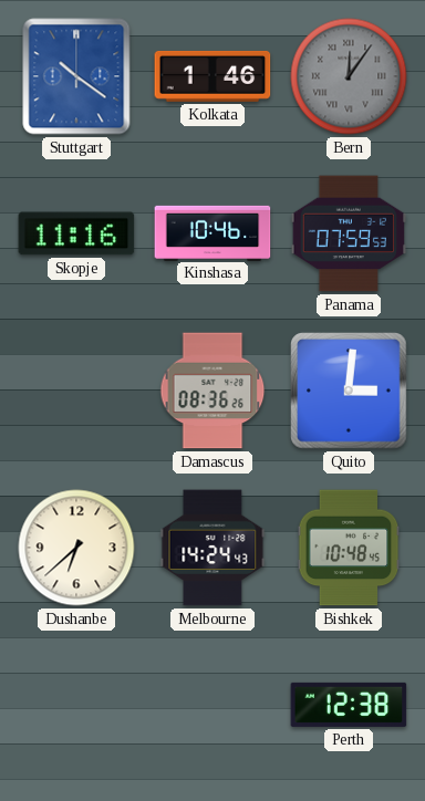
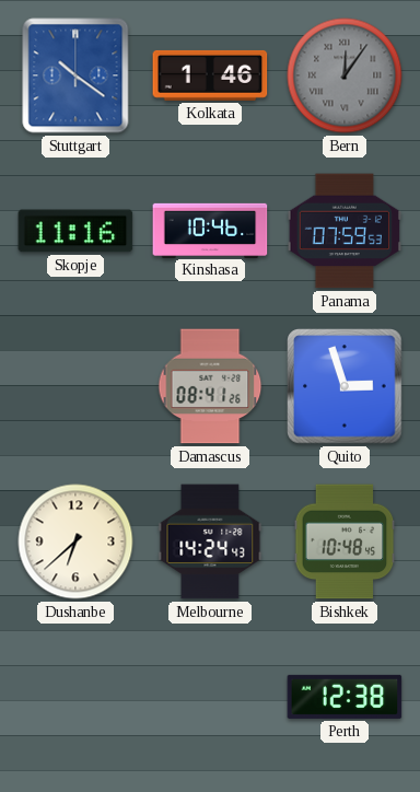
Damascus: 08:36 -> 08:41 (210, 386)
Quito: 3:01 -> 2:57 (345, 386)
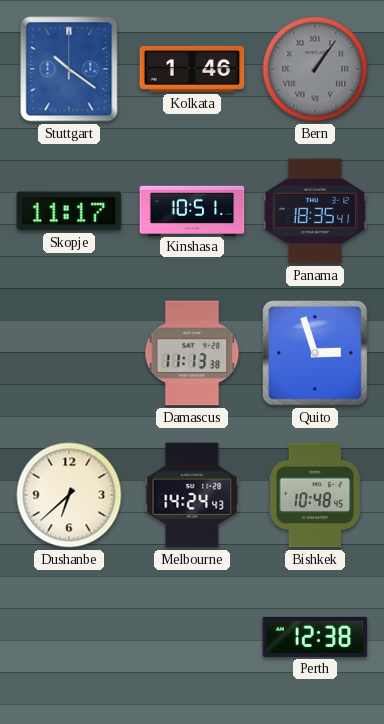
Bern: 12:06 -> 1:06 (315, 69)
Skopje: 11:16 -> 11:17 (69, 211)
Kinshasa: 10:46 -> 10:51 (192, 210)
Panama: 07:59 -> 18:35 (314, 211)
Damascus: 08:41 -> 11:13 (192, 353)
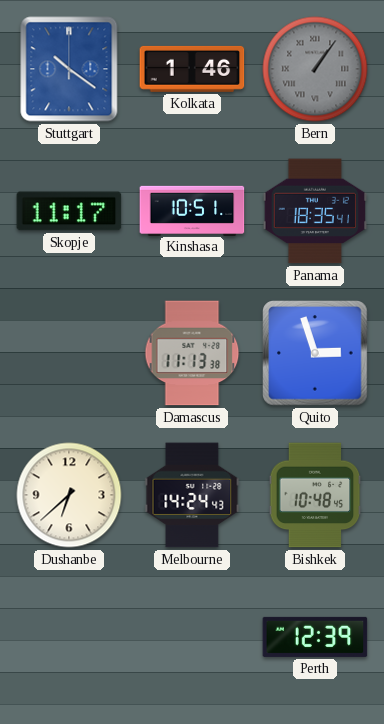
Perth: 12:38 -> 12:39 (315, 637)
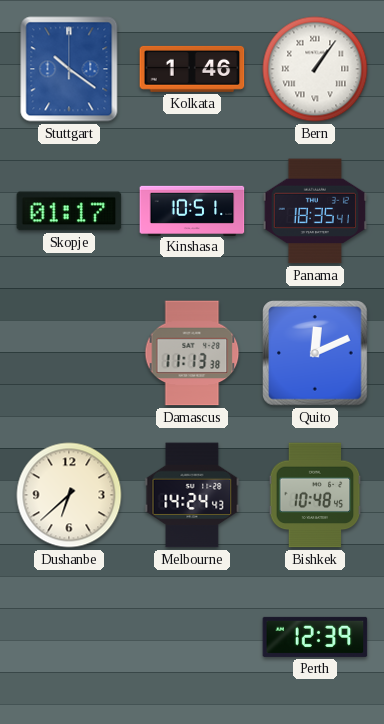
Bern dial: grey -> white (315, 69)
Skopje: 11:17 -> 01:17 (69, 211)
Quito: 2:57 -> 12:11 (315, 353)
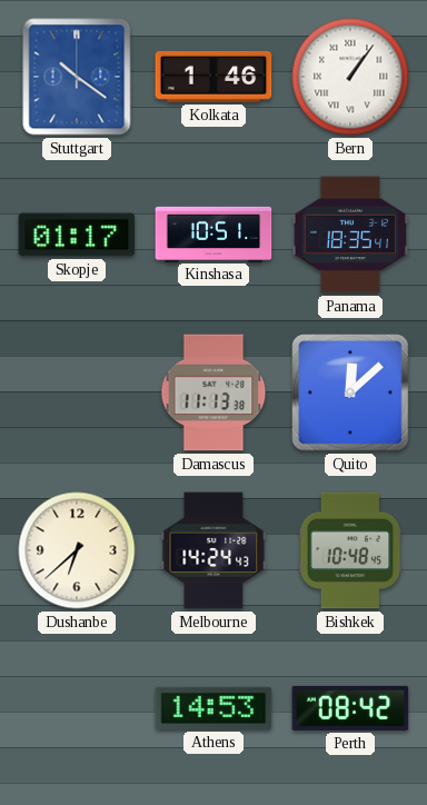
Quito: 12:11 -> 12:08 (350, 392)
Athens: none -> 14:53 (213, 708)
Perth: 12:39 -> 08:42 (350, 708)
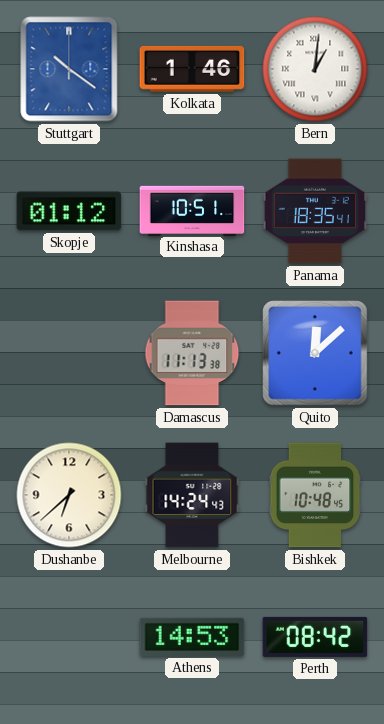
Bern: 1:06 -> 1:01 (315, 69)
Skopje: 01:17 -> 01:12 (69, 211)
